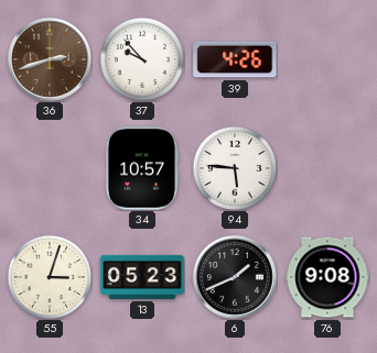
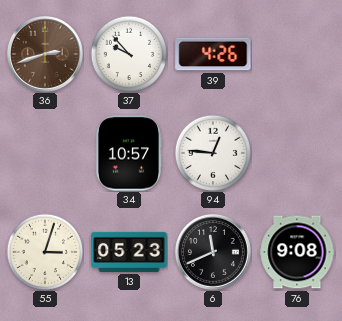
94: 5:46 -> 12:46 (212, 152)
6: 1:41 -> 11:41 (213, 252)
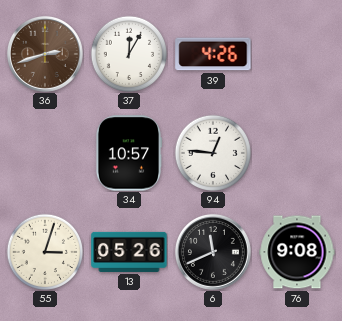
37: 9:53 -> 12:05 (128, 53)
13: 05:23 -> 05:26 (129, 252)
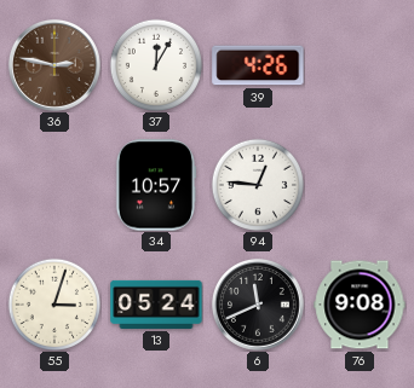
36: 2:42 -> 2:47 (54, 65)
13: 05:26 -> 05:24 (156, 305)
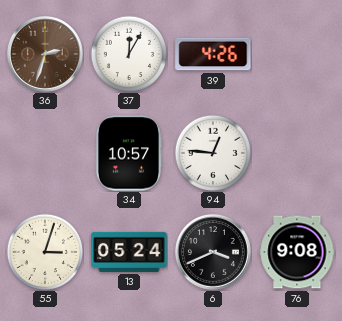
36: 2:47 -> 2:33 (45, 54)
6: 11:41 -> 3:41 (213, 252)
